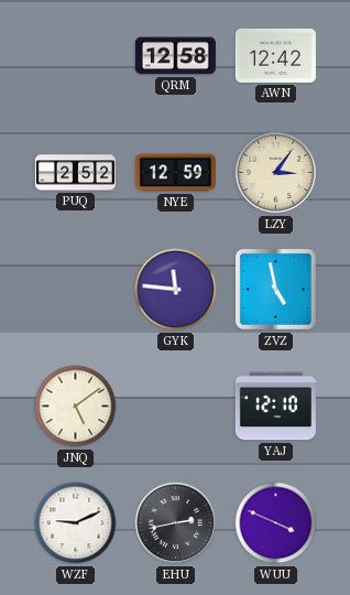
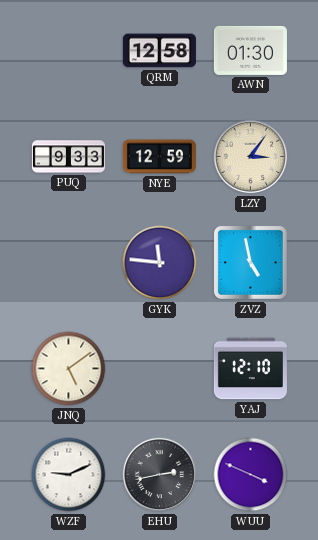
AWN: 12:42 -> 01:30 (250, 50)
PUQ: 2:52 -> 9:33 (68, 157)
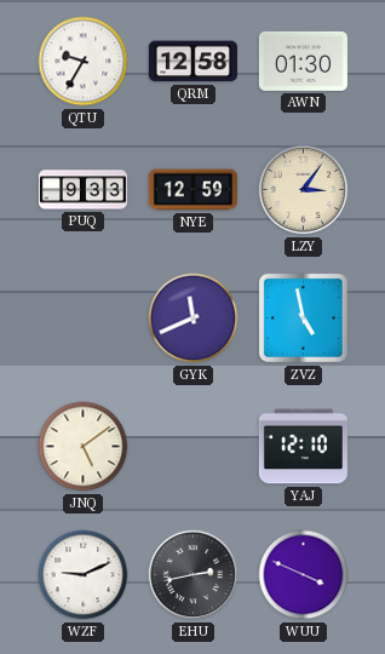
QTU: none -> 9:35 (84, 62)
GYK: 11:46 -> 11:41 (194, 319)
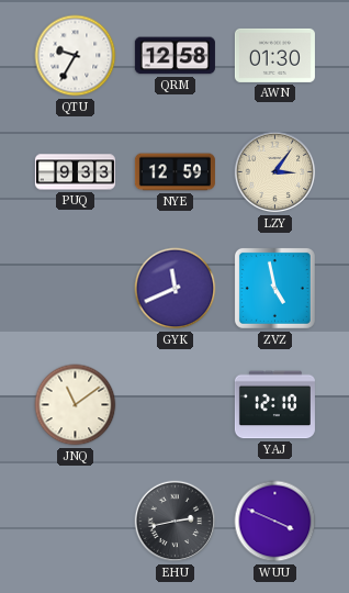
JNQ: 5:09 -> 11:09 (76, 405)
WZF: 9:11 -> none (84, 575)
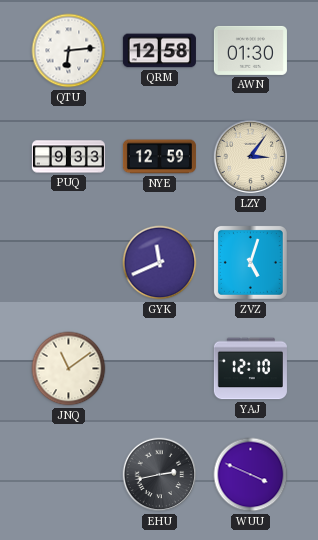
QTU: 9:35 -> 6:14 (69, 51)
ZVZ: 4:58 -> 5:03 (250, 262)
